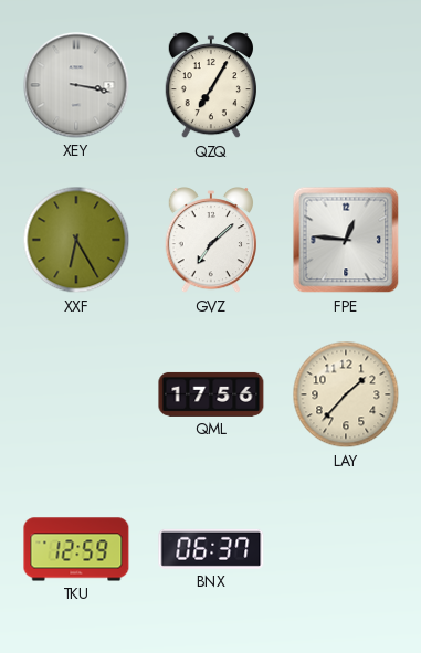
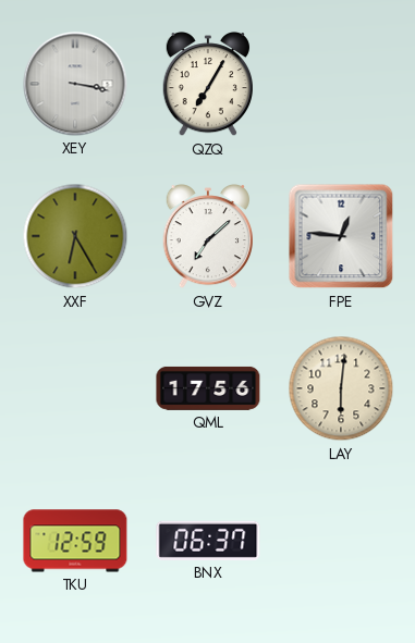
LAY: 1:37 -> 6:01 (341, 388)
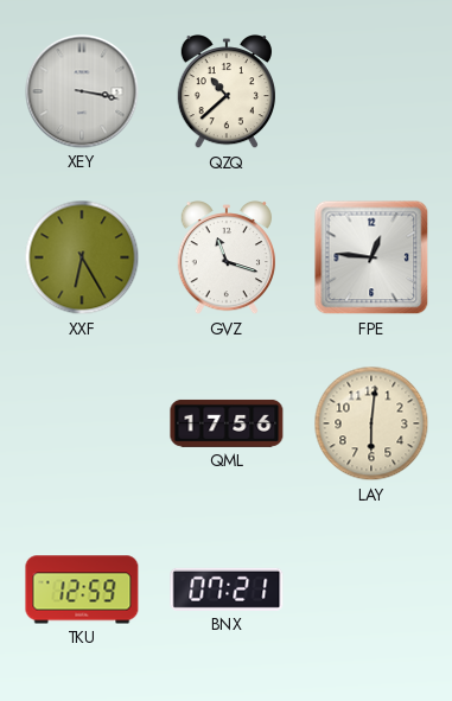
QZQ: 7:05 -> 10:38 (225, 93)
GVZ: 7:08 -> 11:18 (225, 259)
BNX: 06:37 -> 07:21 (227, 590)
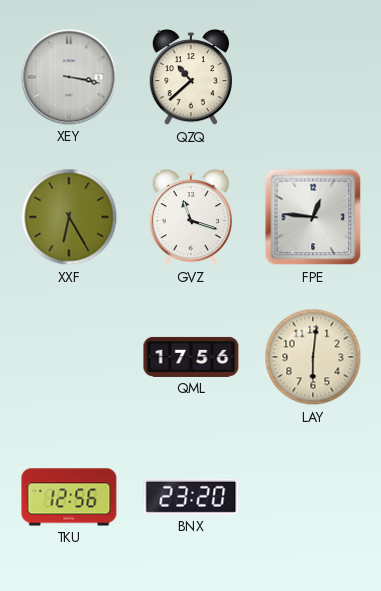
TKU: 12:59 -> 12:56 (69, 497)
BNX: 07:21 -> 23:20 (191, 497)
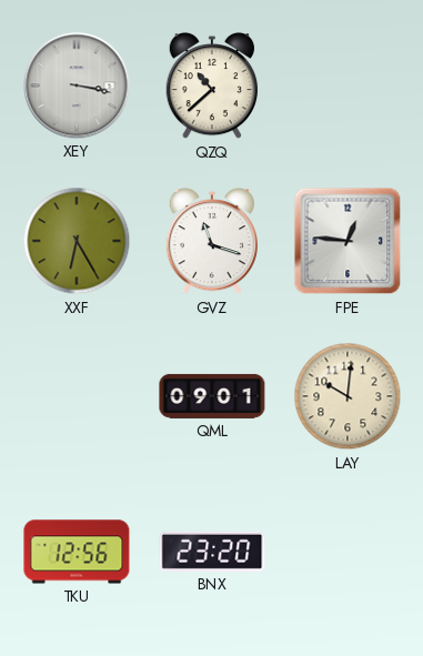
QML: 17:56 -> 09:01 (212, 396)
LAY: 6:01 -> 10:01 (348, 396)
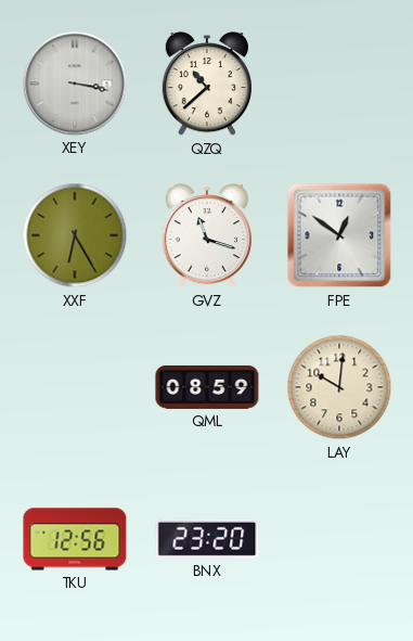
FPE: 12:46 -> 12:51 (339, 235)
QML: 09:01 -> 08:59 (207, 387)
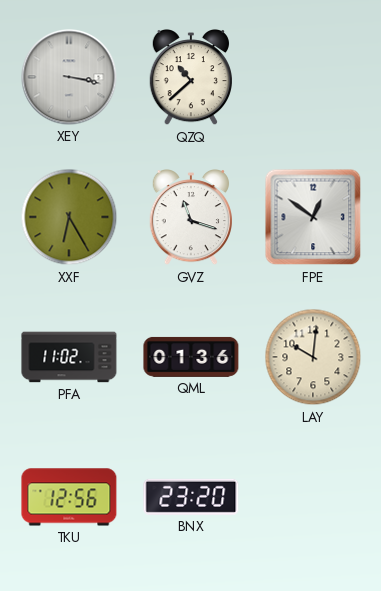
PFA: none -> 11:02 (69, 357)
QML: 08:59 -> 01:36 (191, 357)
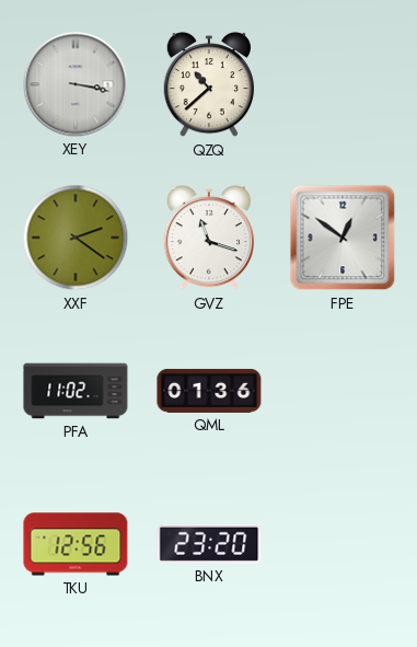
XXF: 6:25 -> 2:21 (76, 238)
LAY: 10:01 -> none (313, 357)
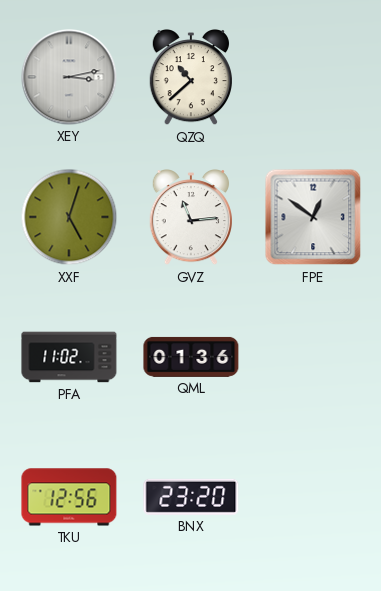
XEY: 3:17 -> 3:13 (69, 77)
XXF: 2:21 -> 5:03 (69, 217)
GVZ: 11:18 -> 11:14 (190, 218)
